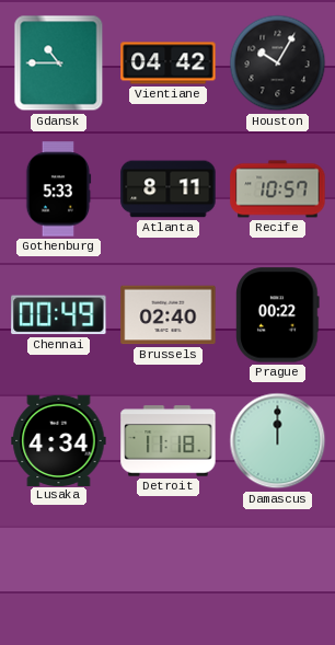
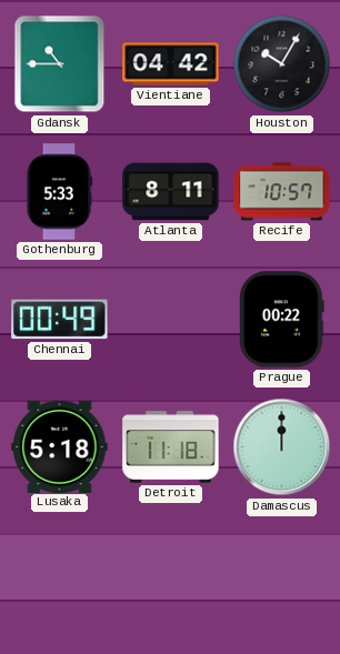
Brussels: 02:40 -> none (169, 315)
Lusaka: 4:34 -> 5:18 (60, 446)
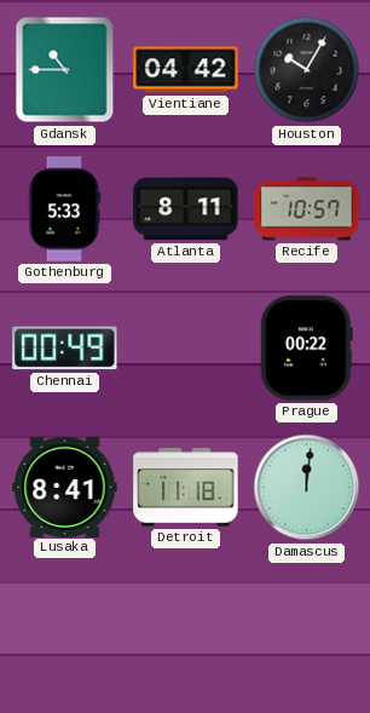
Lusaka: 5:18 -> 8:41 (65, 487)
Damascus: 12:00 -> 12:01 (307, 488)
